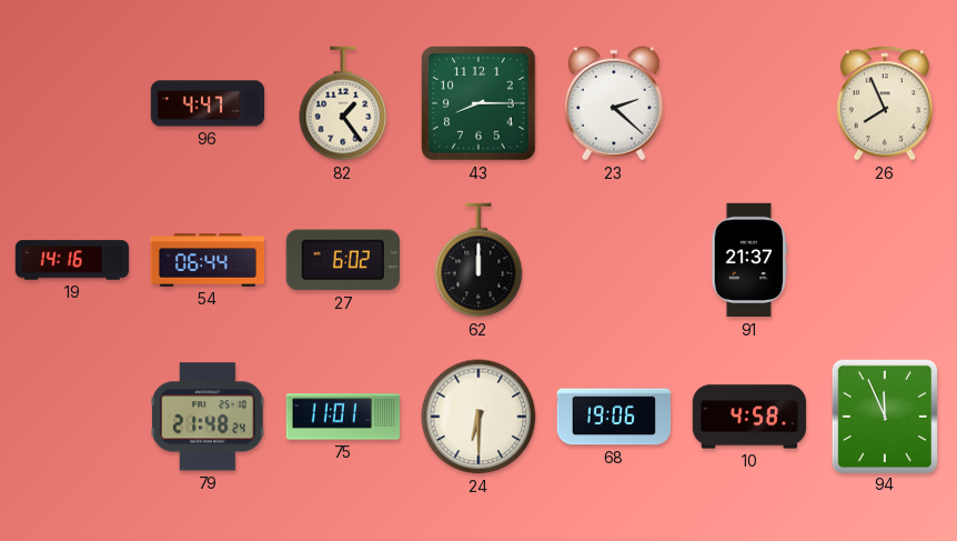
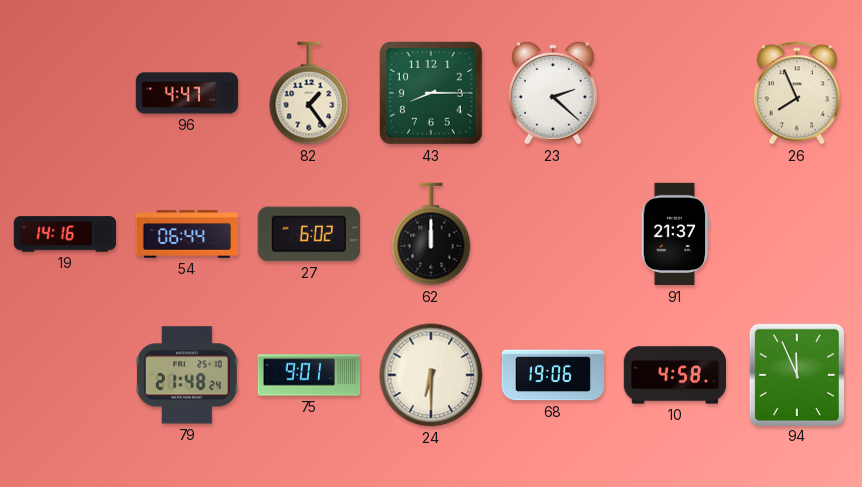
75: 11:01 -> 9:01 (309, 375)
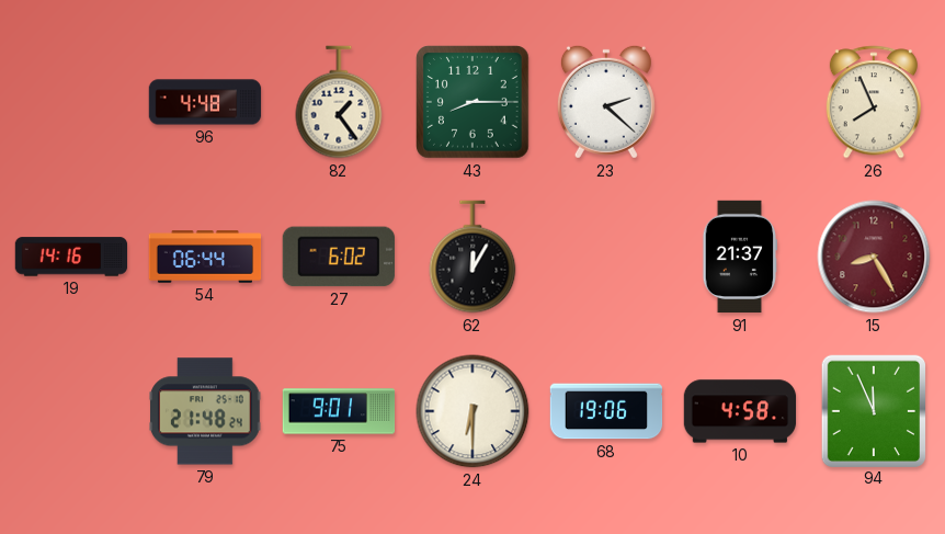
96: 4:47 -> 4:48 (205, 102)
62: 12:00 -> 12:05 (472, 257)
15: none -> 8:25 (874, 257)
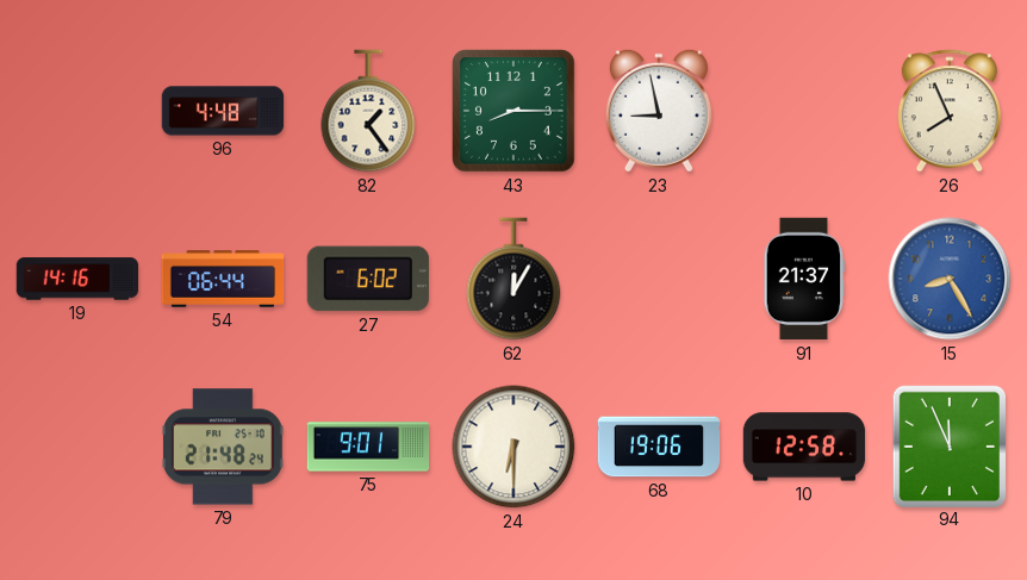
23: 2:22 -> 8:58 (659, 111)
15 dial: burgundy -> blue (950, 279)
10: 4:58 -> 12:58 (804, 447)
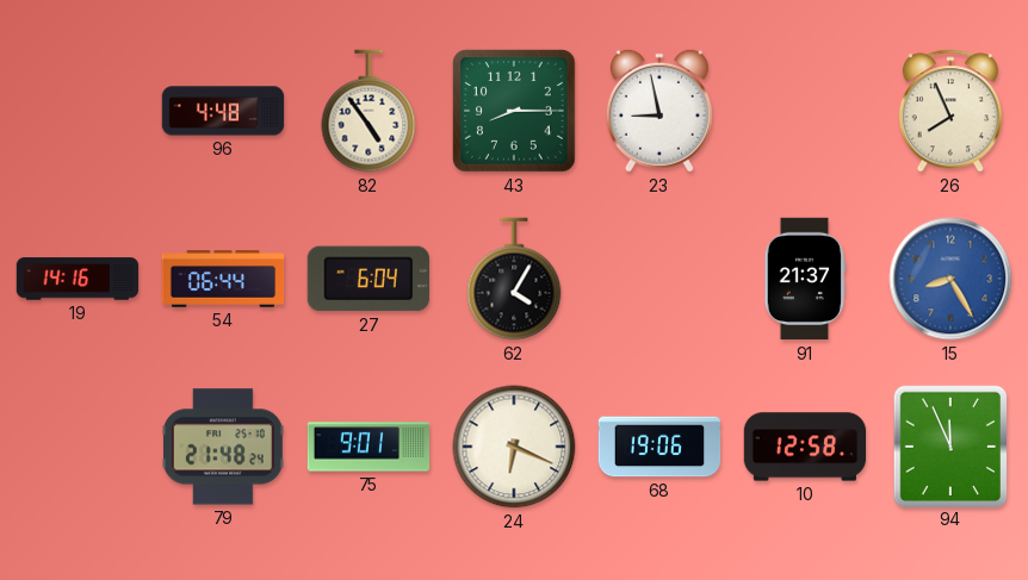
82: 1:24 -> 4:54 (369, 111)
27: 6:02 -> 6:04 (369, 279)
62: 12:05 -> 4:05 (514, 279)
24: 6:30 -> 6:19 (514, 447)
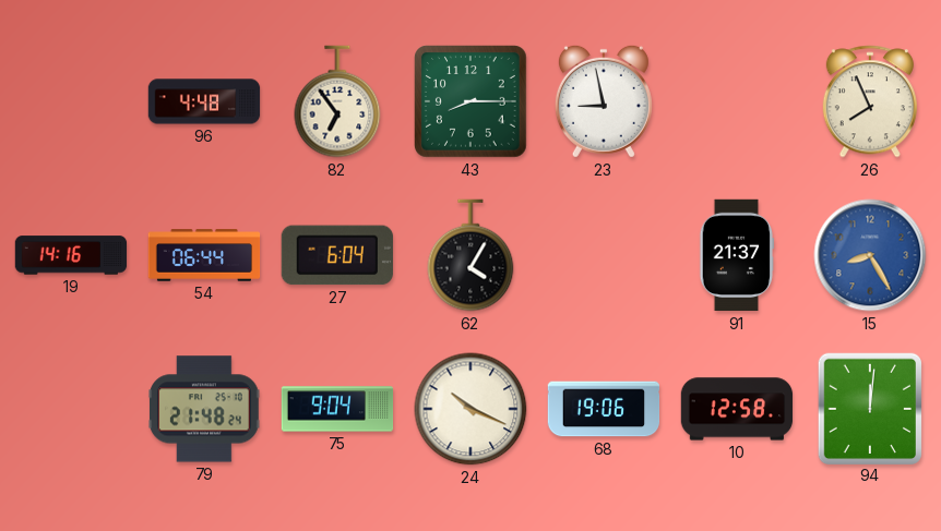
82: 4:54 -> 6:54 (337, 101)
75: 9:01 -> 9:04 (337, 409)
24: 6:19 -> 10:19 (470, 409)
94: 11:56 -> 12:01 (869, 408)
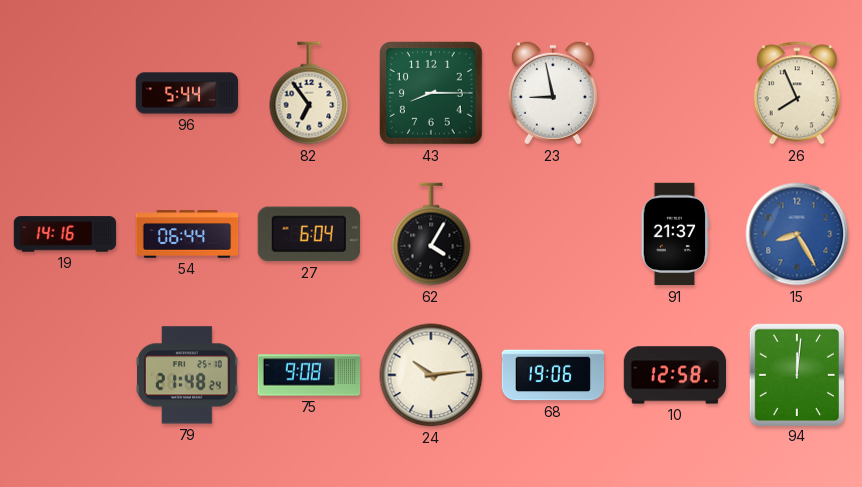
96: 4:48 -> 5:44 (187, 93)
75: 9:04 -> 9:08 (309, 375)
24: 10:19 -> 10:14 (431, 375)
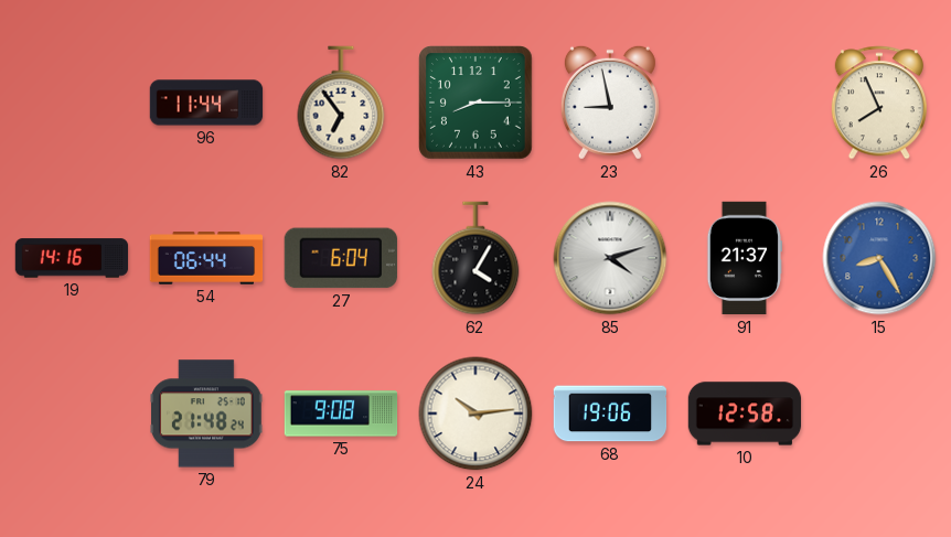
96: 5:44 -> 11:44 (206, 103)
85: none -> 4:12 (610, 258)
94: 12:01 -> none (796, 374)
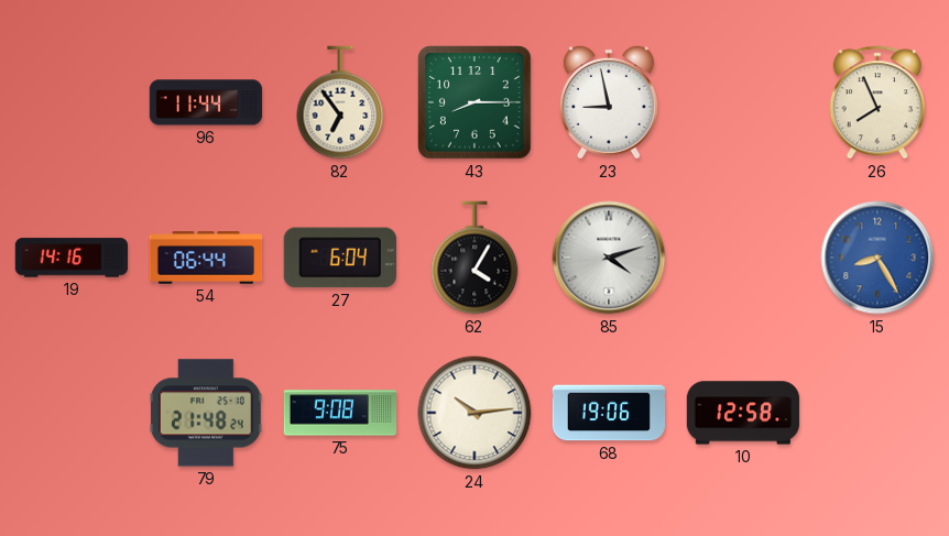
91: 21:37 -> none (745, 258)
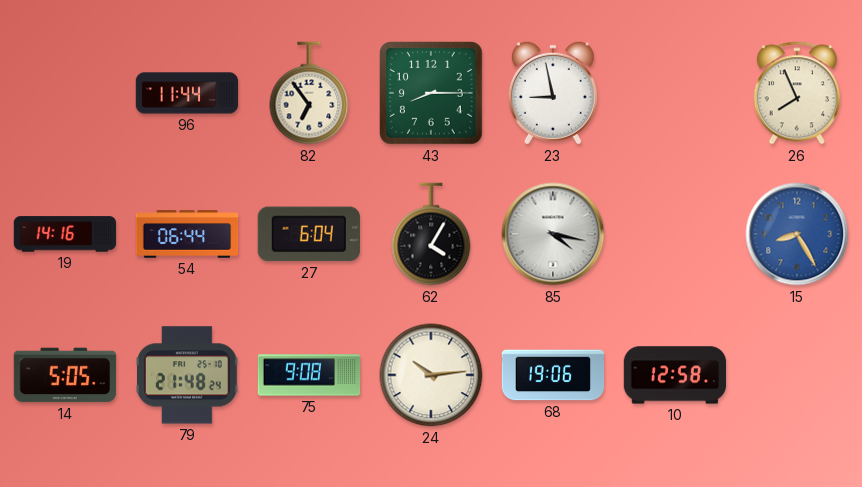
85: 4:12 -> 4:17 (553, 234)
14: none -> 5:05 (65, 375)
